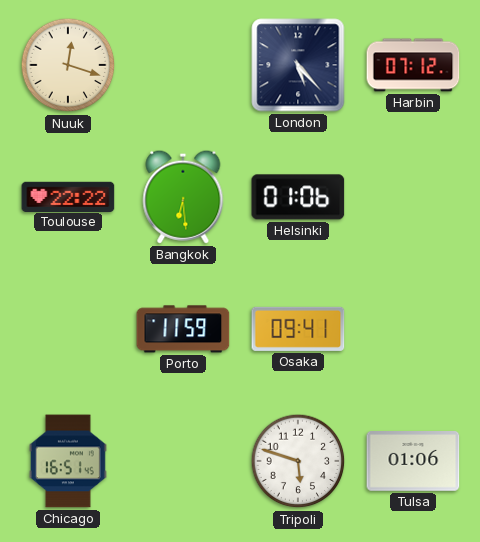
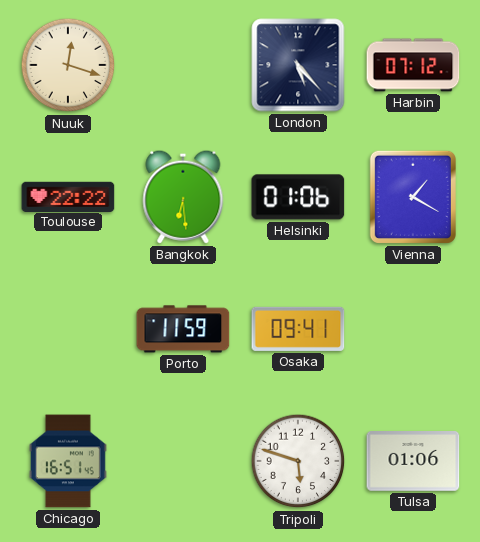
Vienna: none -> 1:20 (413, 197)
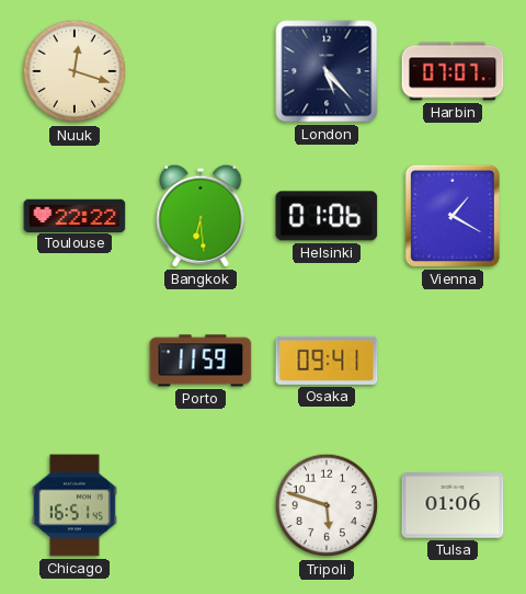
Harbin: 07:12 -> 07:07 (453, 71)
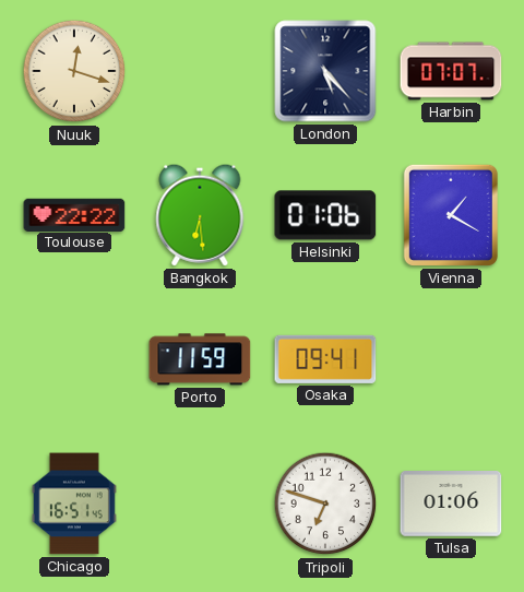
Tripoli: 5:48 -> 6:48 (325, 504)
